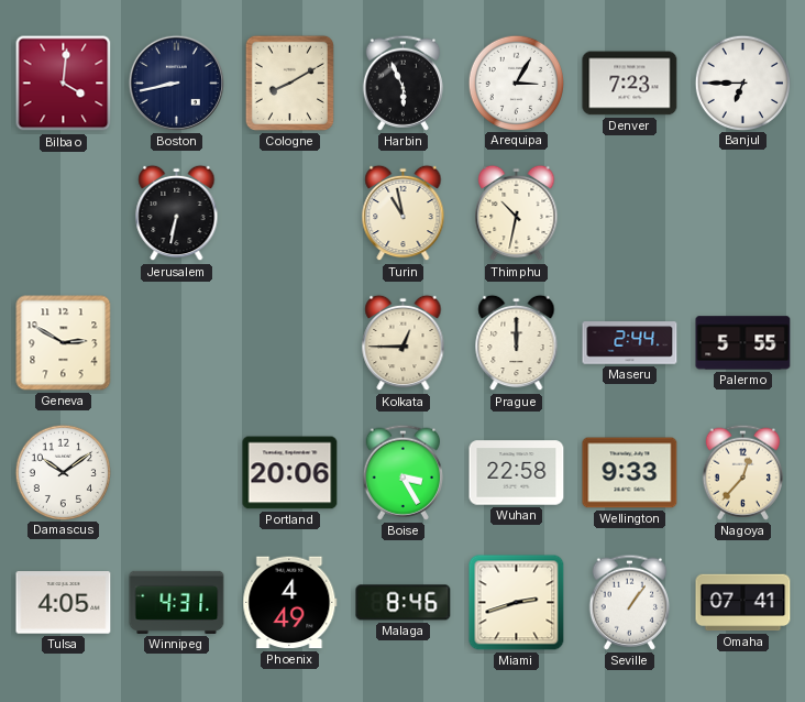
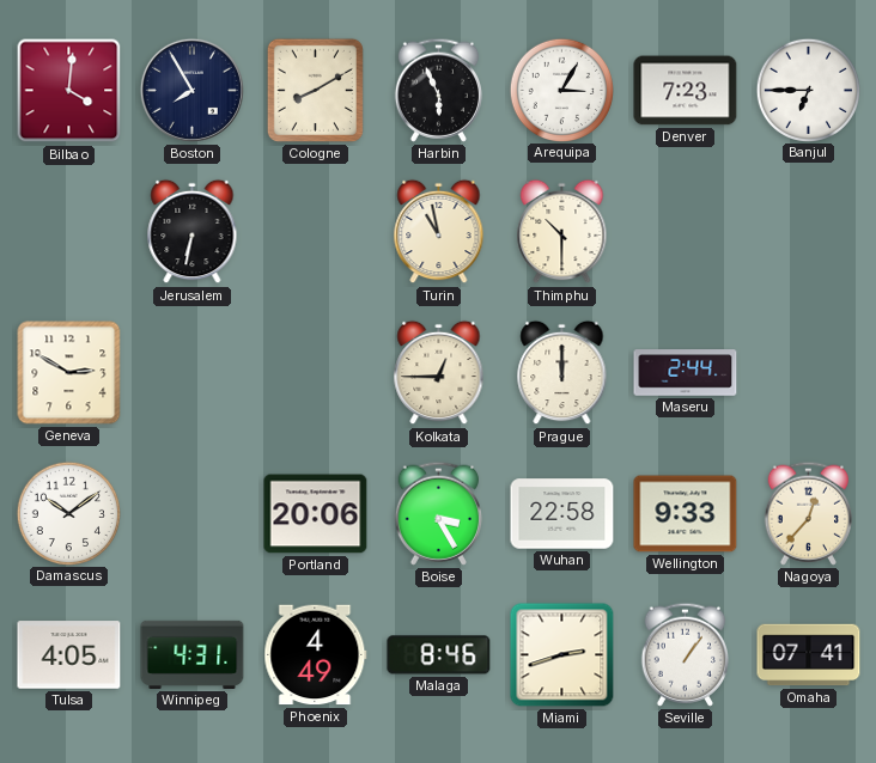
Boston: 8:43 -> 7:55 (191, 90)
Thimphu: 10:32 -> 10:30 (562, 232)
Palermo: 5:55 -> none (743, 343)
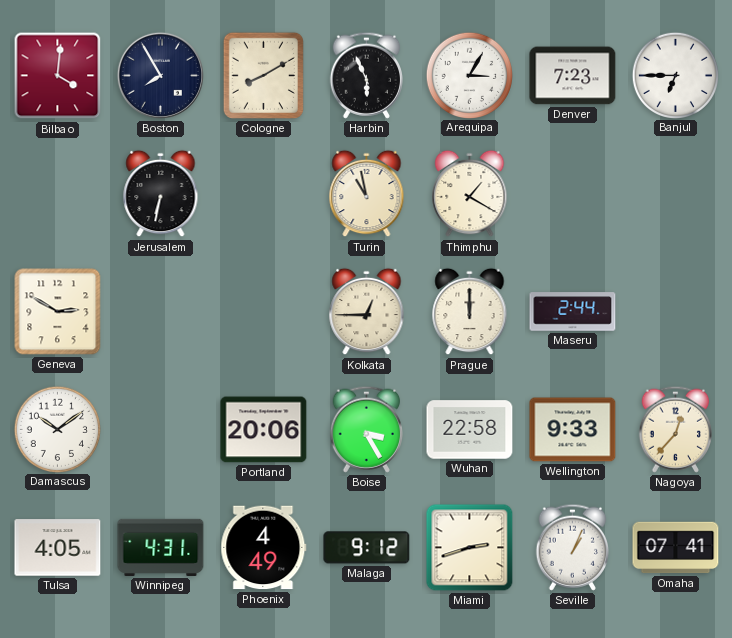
Thimphu: 10:30 -> 1:20 (470, 194)
Malaga: 8:46 -> 9:12 (367, 548)
Seville: 1:06 -> 1:04 (572, 547)
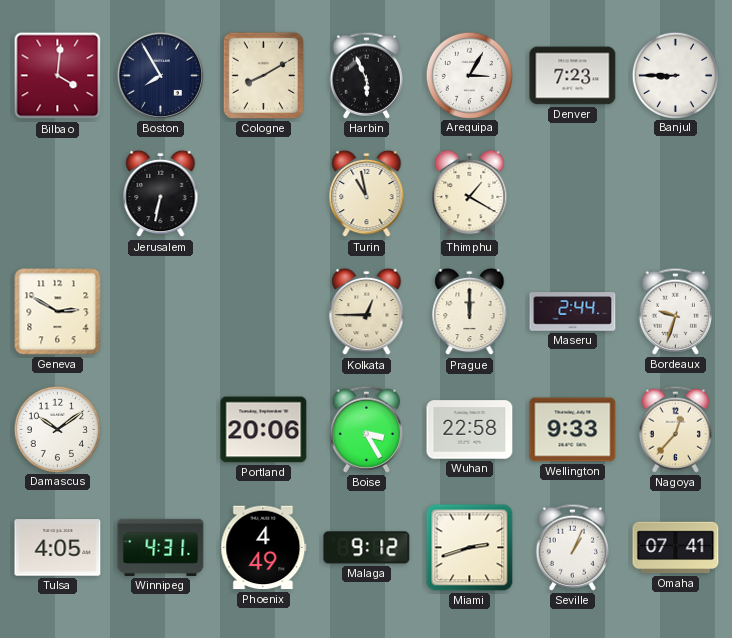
Banjul: 6:45 -> 8:45 (675, 75)
Bordeaux: none -> 9:33 (675, 311)
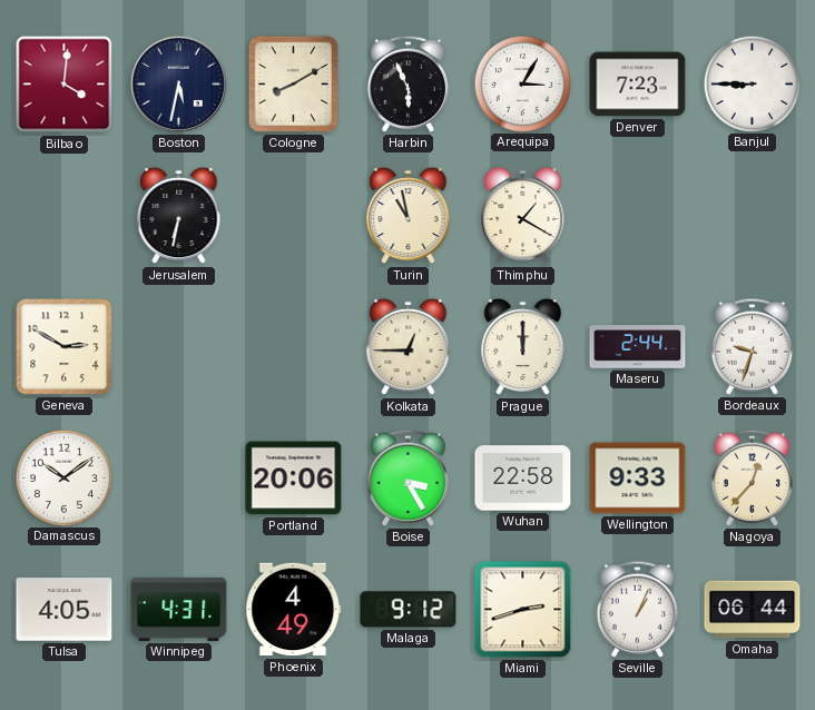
Boston: 7:55 -> 5:32 (178, 83)
Omaha: 07:41 -> 06:44 (753, 610)
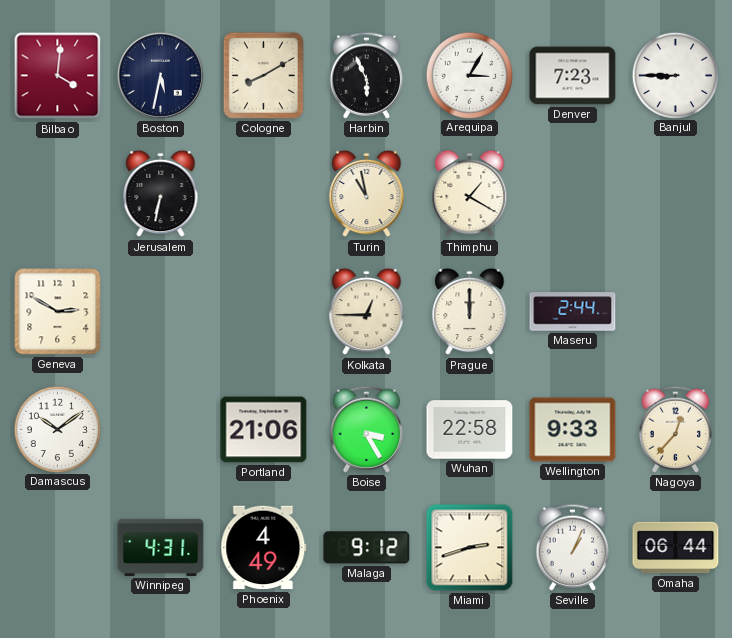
Bordeaux: 9:33 -> none (752, 346)
Portland: 20:06 -> 21:06 (264, 430)
Tulsa: 4:05 -> none (65, 610)
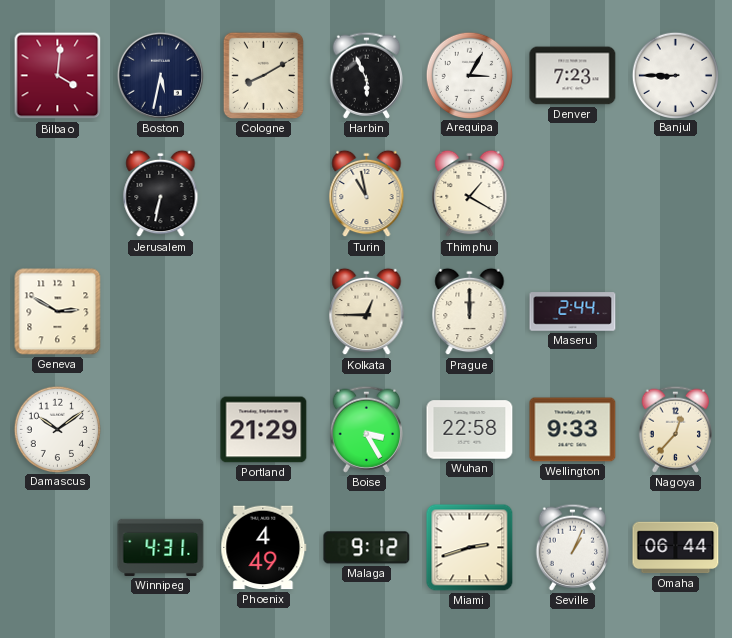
Portland: 21:06 -> 21:29 (264, 430)
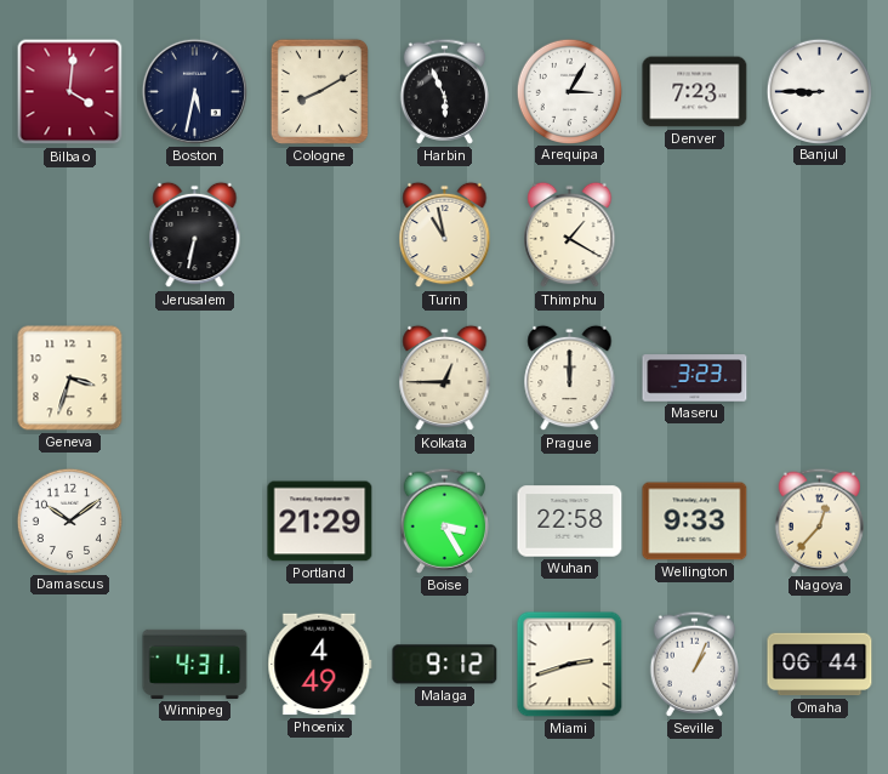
Geneva: 2:50 -> 3:33 (70, 379)
Maseru: 2:44 -> 3:23 (695, 379)
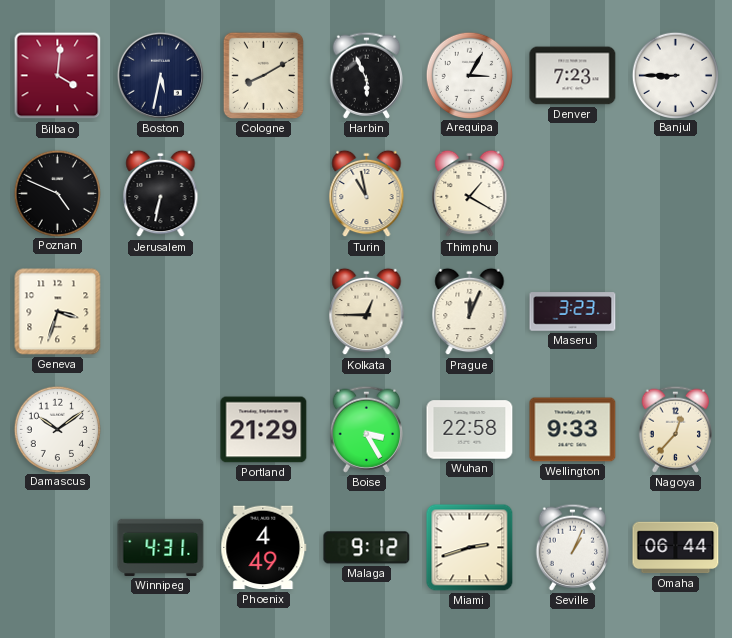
Poznan: none -> 4:49 (57, 193)
Prague: 12:00 -> 12:04 (470, 312)
